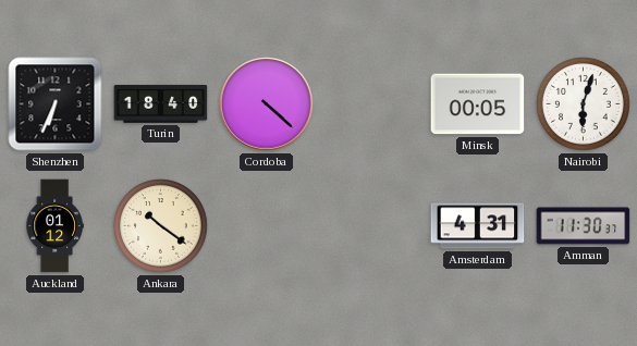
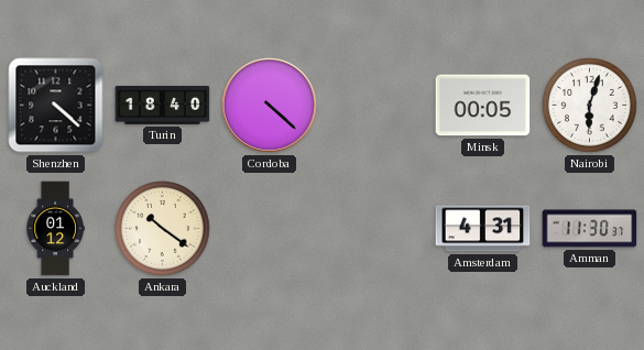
Shenzhen: 6:34 -> 4:22 (56, 106)
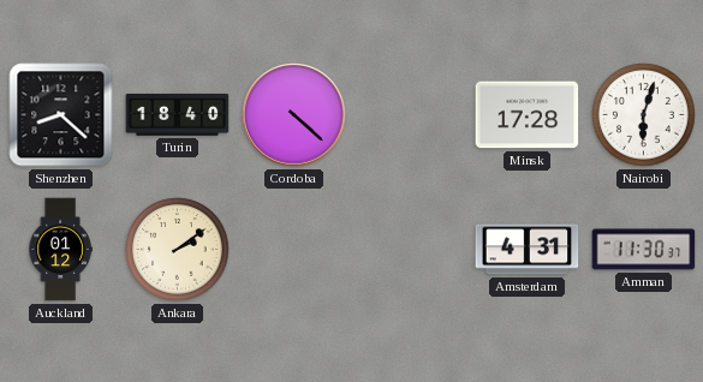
Shenzhen: 4:22 -> 8:22 (61, 115)
Minsk: 00:05 -> 17:28 (528, 115)
Ankara: 10:21 -> 2:09 (178, 250)
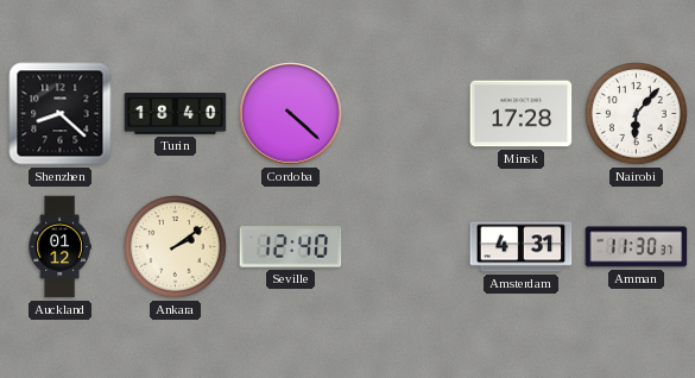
Nairobi: 6:03 -> 6:07 (637, 114)
Seville: none -> 12:40 (291, 247)
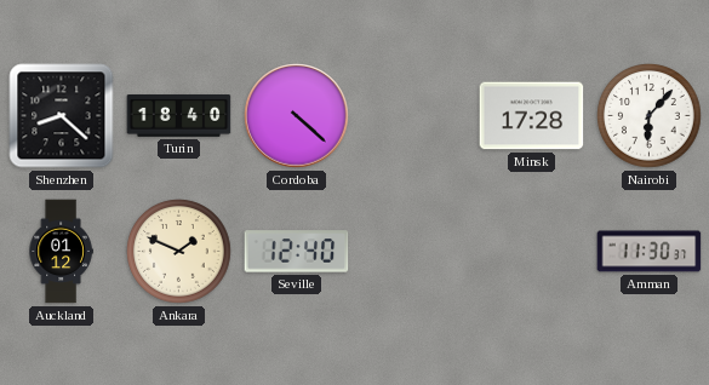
Ankara: 2:09 -> 1:49 (179, 252)
Amsterdam: 4:31 -> none (522, 247)
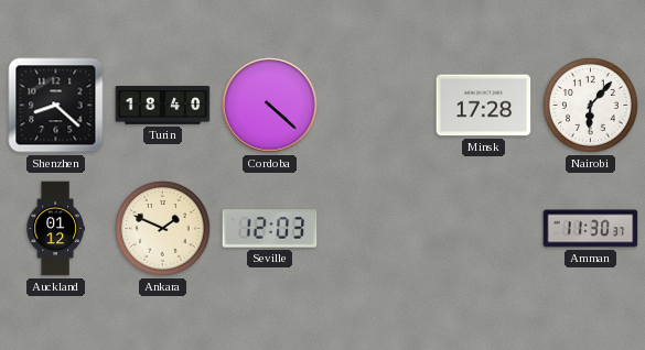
Seville: 12:40 -> 12:03 (270, 229)
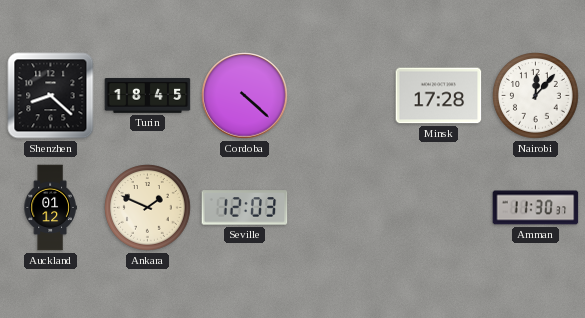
Turin: 18:40 -> 18:45 (148, 96)
Nairobi: 6:07 -> 12:07 (536, 96)
